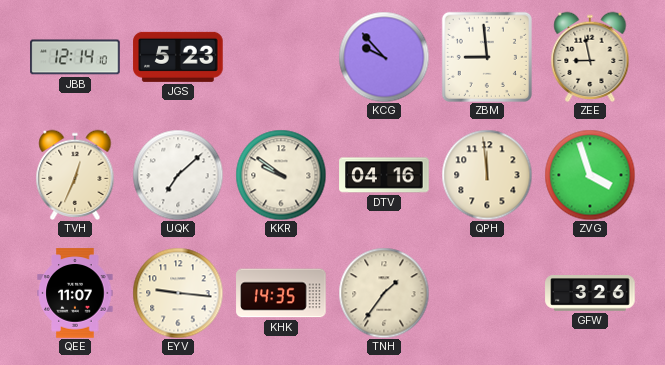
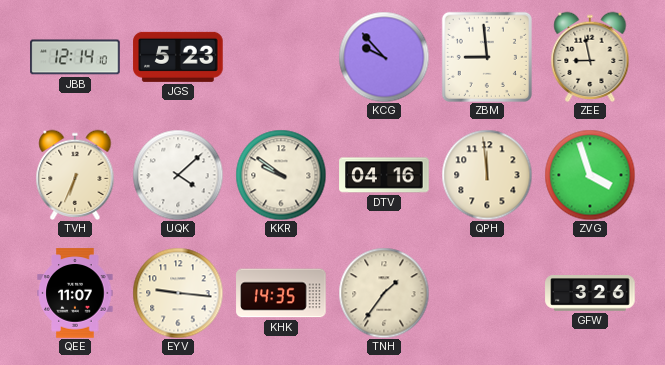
TVH: 12:34 -> 6:34 (75, 174)
UQK: 7:08 -> 4:08 (178, 175)
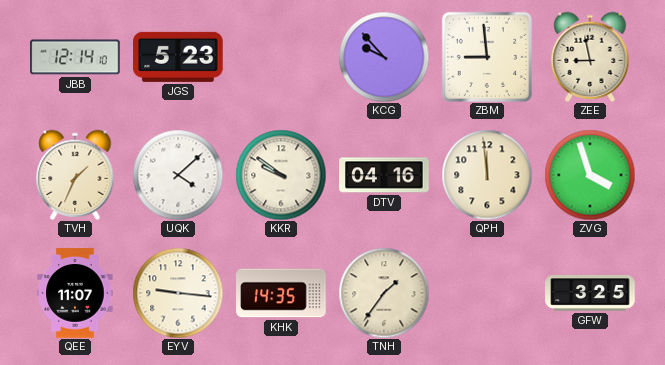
TVH: 6:34 -> 1:34 (75, 174)
GFW: 3:26 -> 3:25 (590, 293)
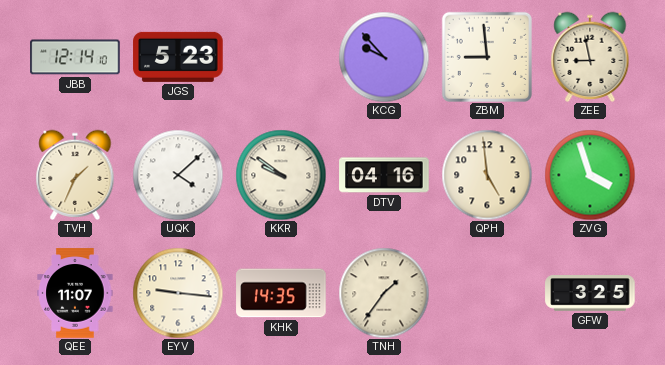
QPH: 11:59 -> 4:59 (487, 175)
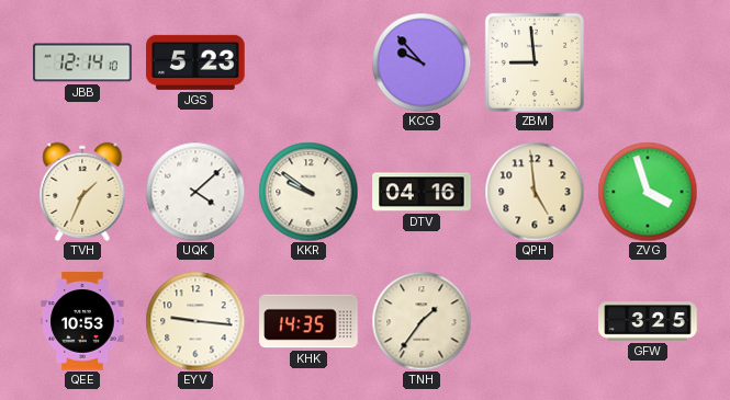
ZEE: 8:58 -> none (590, 56)
QEE: 11:07 -> 10:53 (82, 321)
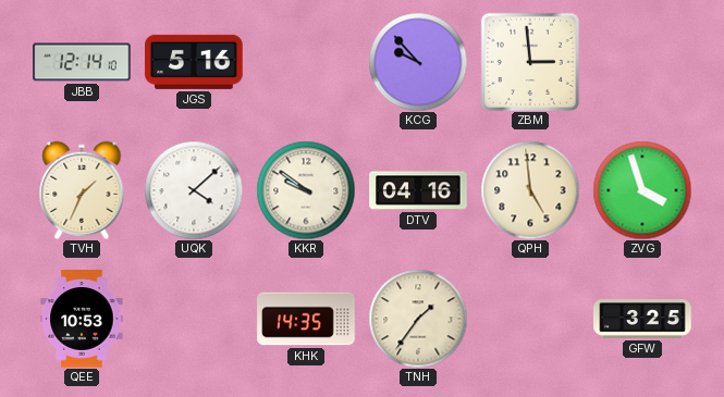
JGS: 5:23 -> 5:16 (194, 62)
ZBM: 8:59 -> 2:59 (530, 62)
EYV: 9:16 -> none (195, 321)
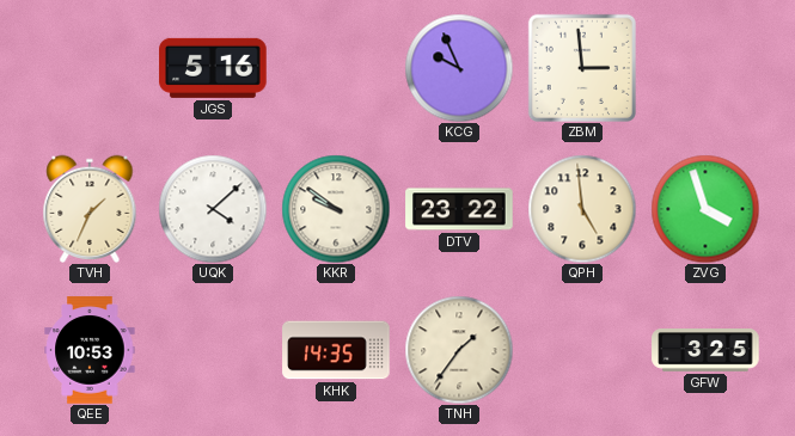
JBB: 12:14 -> none (82, 62)
KCG: 9:53 -> 9:56 (459, 68)
DTV: 04:16 -> 23:22 (459, 209)
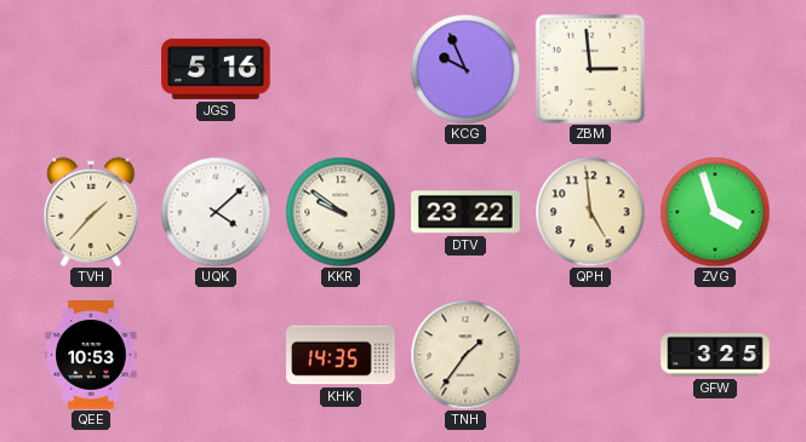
TVH: 1:34 -> 1:37 (91, 211)
